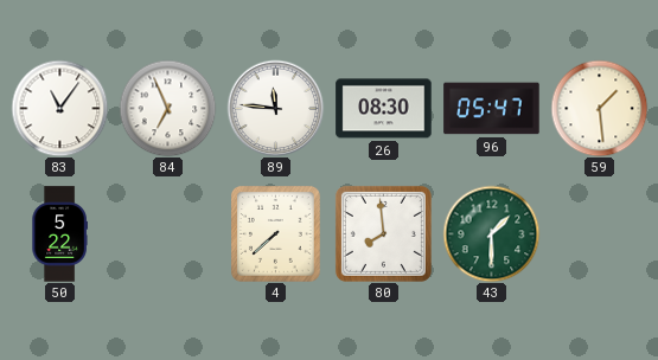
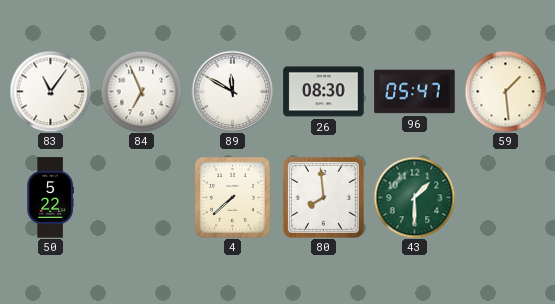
89: 11:46 -> 11:50 (232, 91)
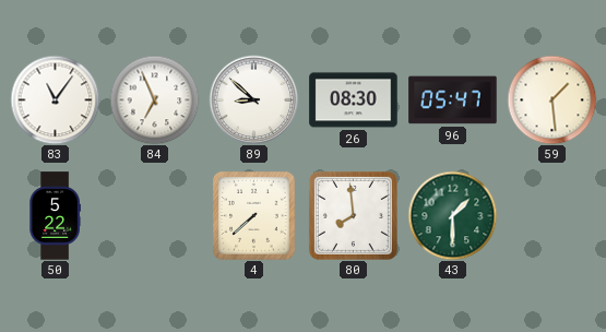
89: 11:50 -> 8:52 (253, 99)
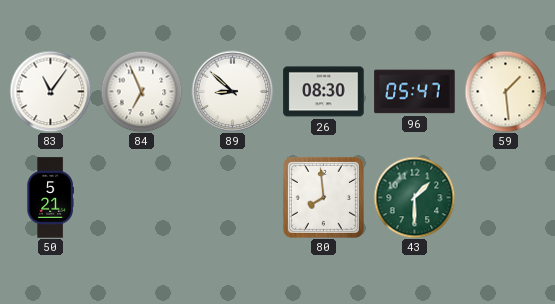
50: 5:22 -> 5:21 (50, 198)
4: 7:38 -> none (254, 216)
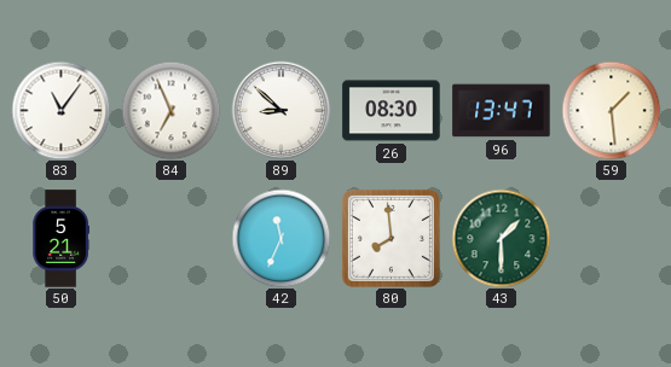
96: 05:47 -> 13:47 (502, 111)
42: none -> 11:34 (280, 238)
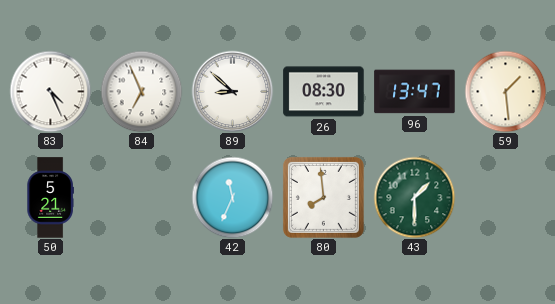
83: 11:06 -> 4:26 (50, 91)
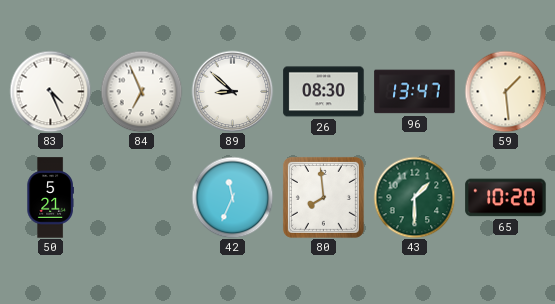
65: none -> 10:20 (506, 198)
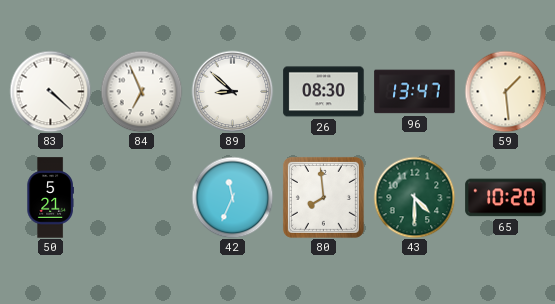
83: 4:26 -> 4:22 (50, 91)
43: 1:30 -> 4:30 (414, 197)
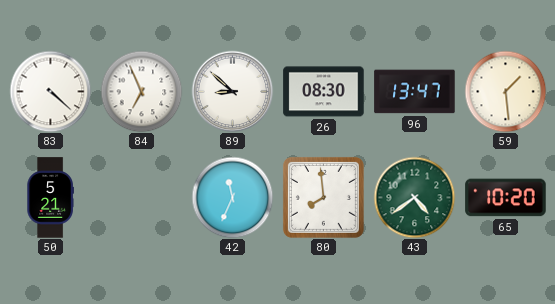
43: 4:30 -> 4:39 (414, 197)
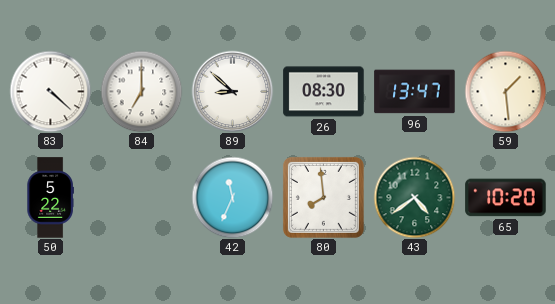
84: 6:56 -> 7:00 (141, 91)
50: 5:21 -> 5:22 (50, 198)
